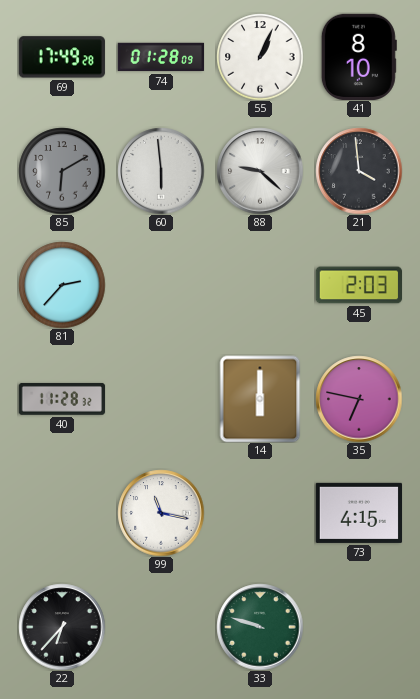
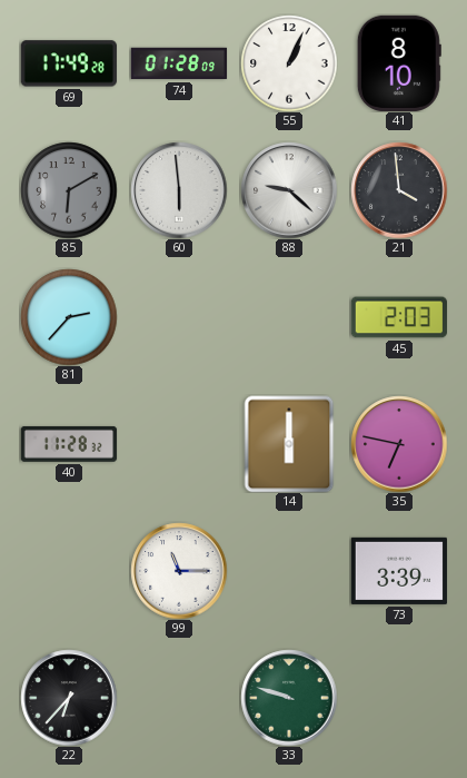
99: 11:17 -> 11:15 (179, 571)
73: 4:15 -> 3:39 (398, 571)
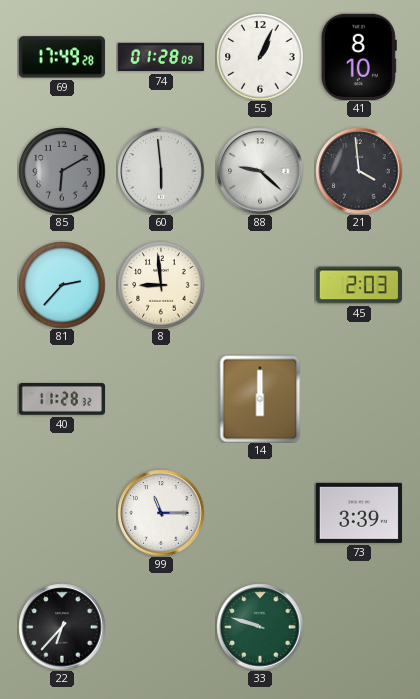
8: none -> 8:59 (161, 285)
35: 6:47 -> none (399, 444)
